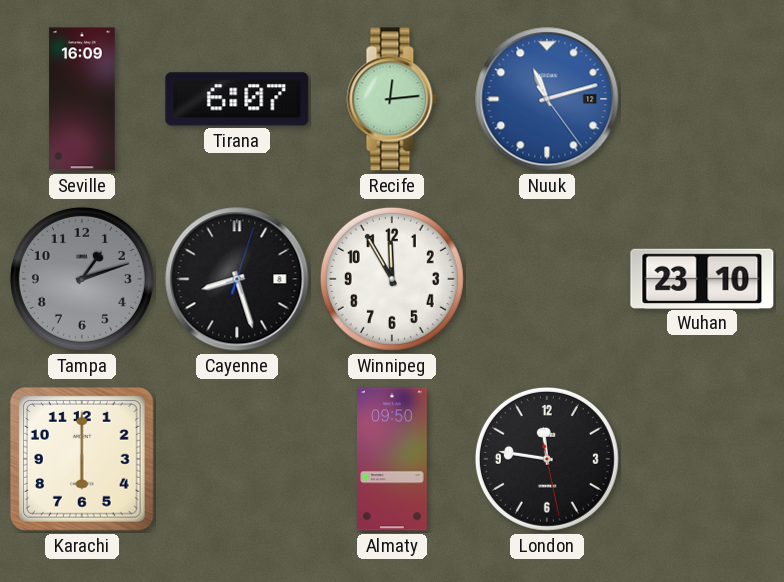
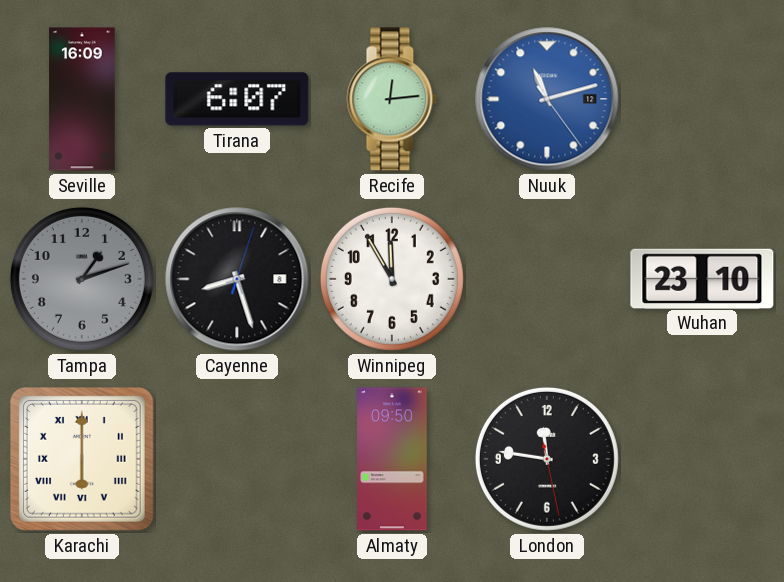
Karachi numerals: Arabic -> Roman (82, 459)
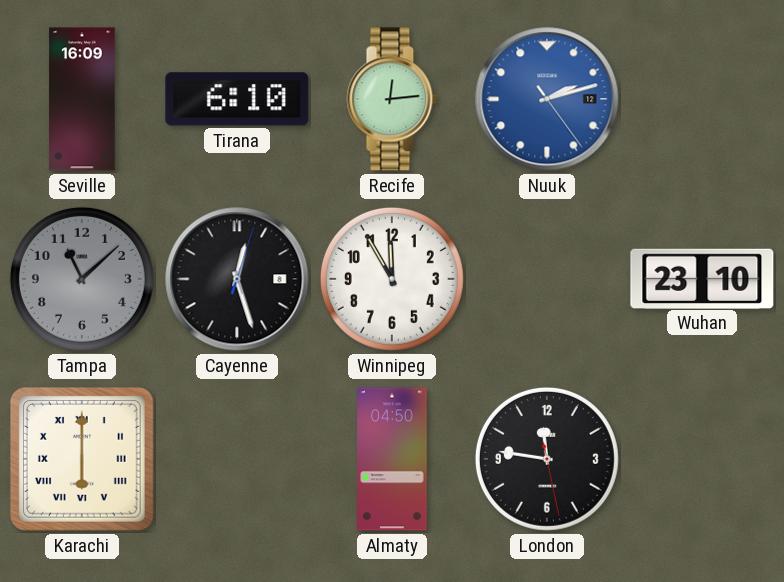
Tirana: 6:07 -> 6:10 (237, 99)
Nuuk: 11:12 -> 2:12 (547, 99)
Tampa: 1:12 -> 11:08 (82, 279)
Cayenne: 8:27 -> 12:27 (237, 279)
Almaty: 09:50 -> 04:50 (393, 459)
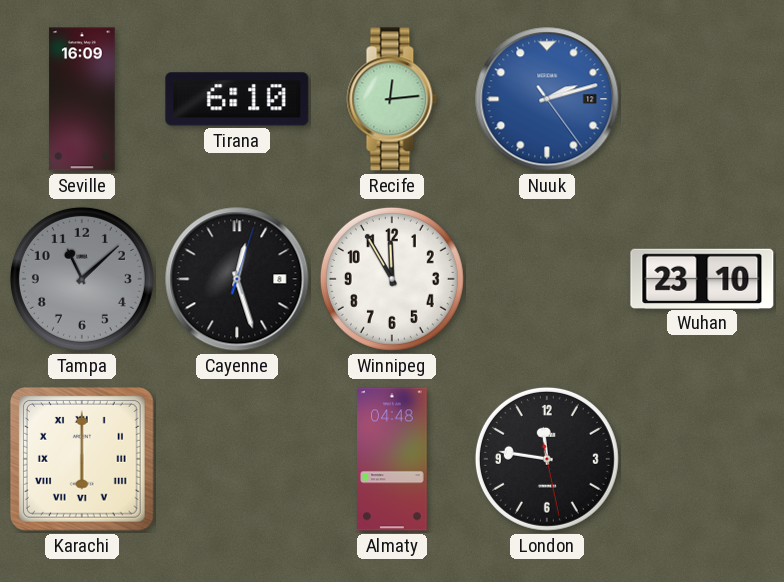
Almaty: 04:50 -> 04:48 (393, 459)
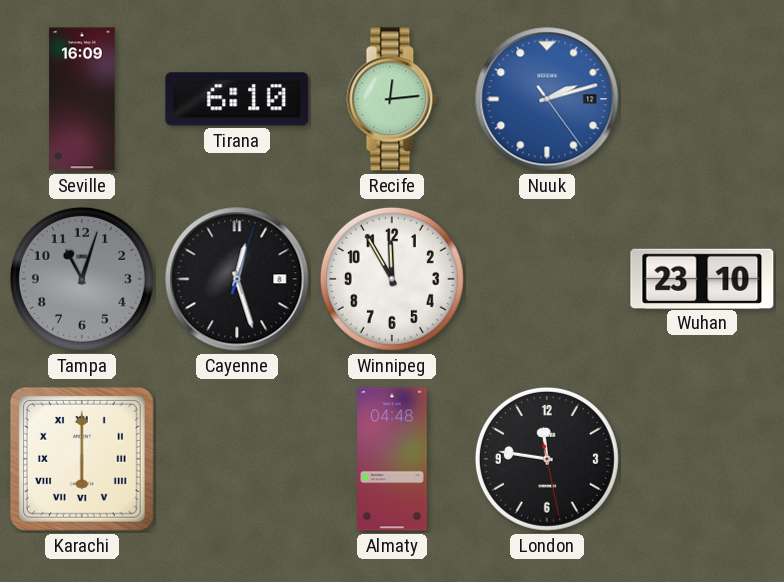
Tampa: 11:08 -> 11:03 (82, 279)
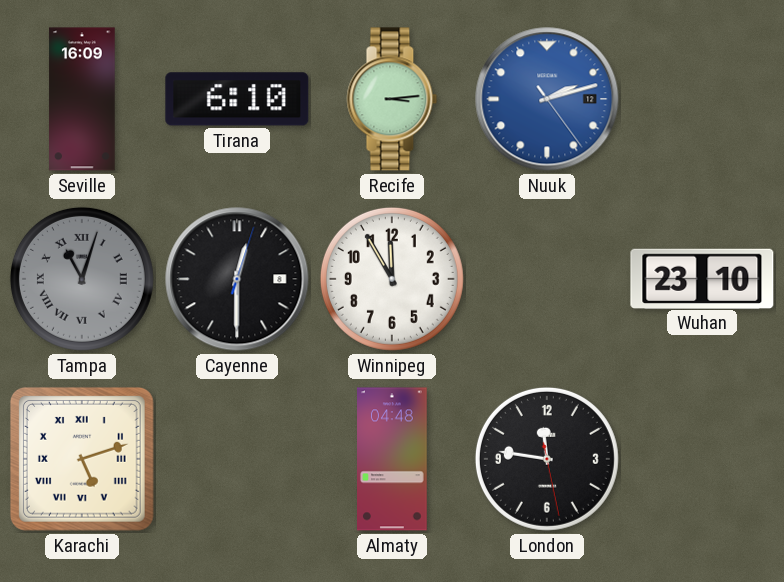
Recife: 12:14 -> 3:14 (392, 99)
Tampa numerals: Arabic -> Roman (82, 279)
Cayenne: 12:27 -> 12:30 (237, 279)
Karachi: 6:00 -> 5:12 (82, 459)
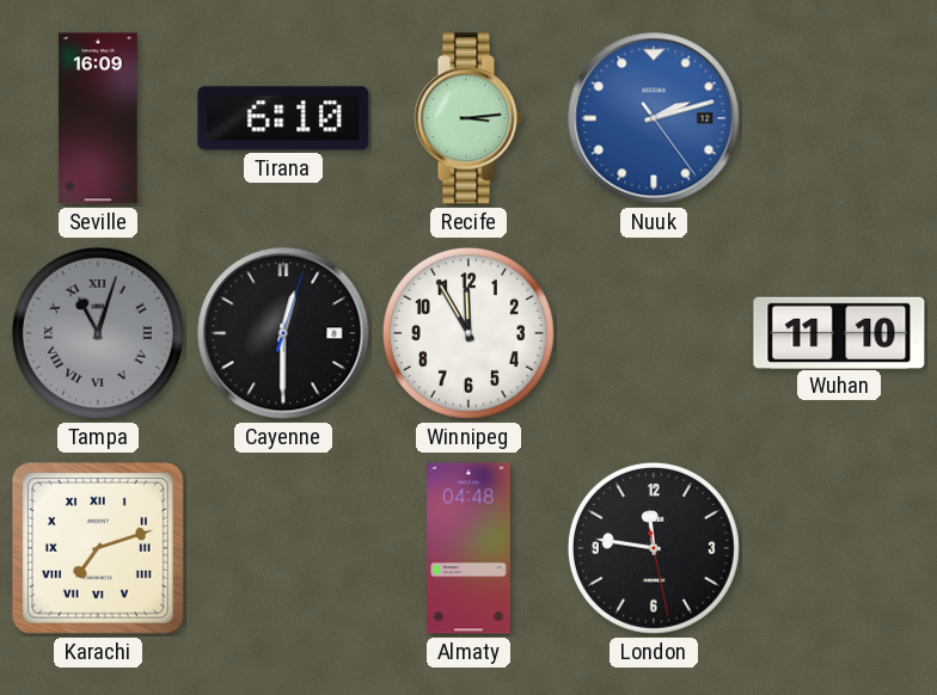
Wuhan: 23:10 -> 11:10 (839, 332)
Karachi: 5:12 -> 7:12 (98, 548)
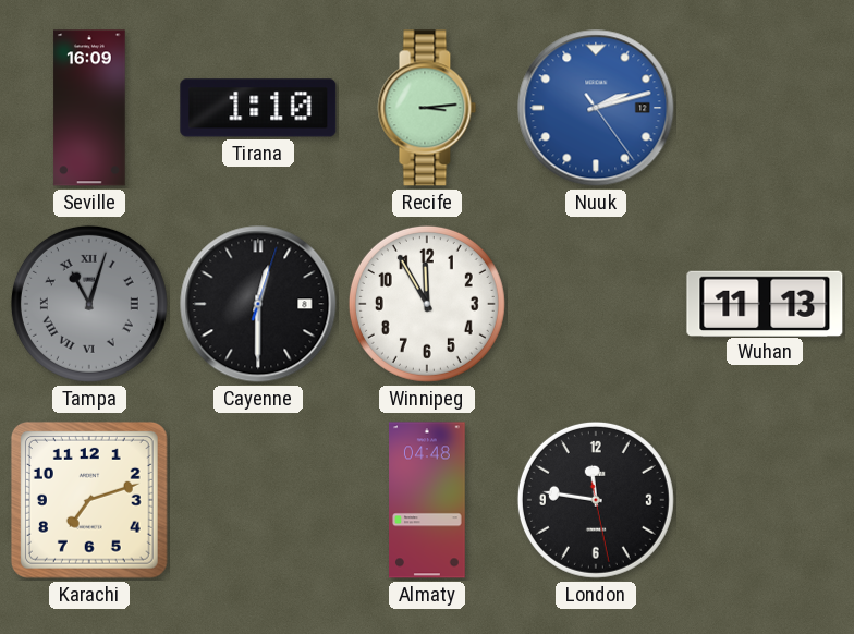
Tirana: 6:10 -> 1:10 (258, 108)
Wuhan: 11:10 -> 11:13 (765, 303)
Karachi numerals: Roman -> Arabic (89, 500)
